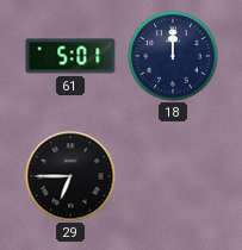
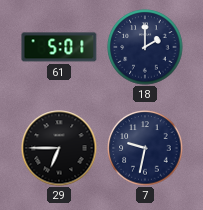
18: 12:00 -> 2:00 (145, 47)
7: none -> 9:32 (145, 148)
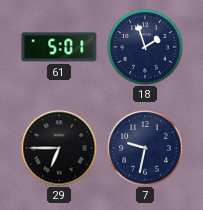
18: 2:00 -> 1:57 (145, 47)
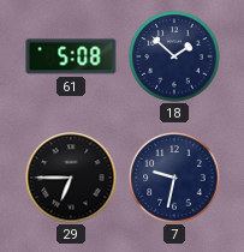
61: 5:01 -> 5:08 (71, 56)
18: 1:57 -> 1:52 (174, 56)
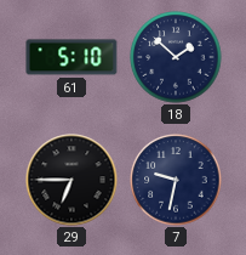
61: 5:08 -> 5:10 (71, 57)
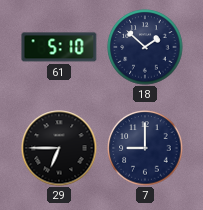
7: 9:32 -> 9:00 (145, 148)
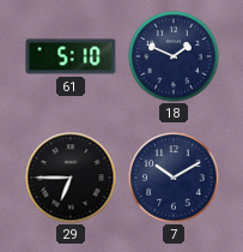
18: 1:52 -> 1:49 (174, 56)
7: 9:00 -> 10:10 (174, 178)
